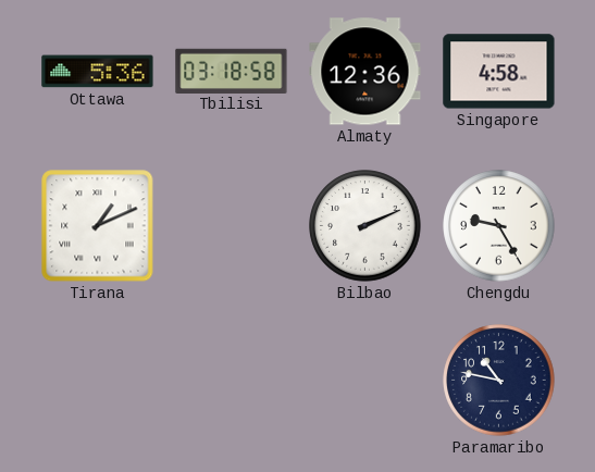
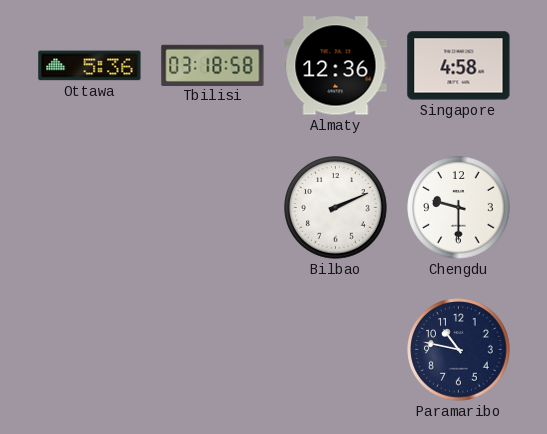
Tirana: 1:11 -> none (98, 226)
Chengdu: 9:25 -> 9:30 (459, 208)
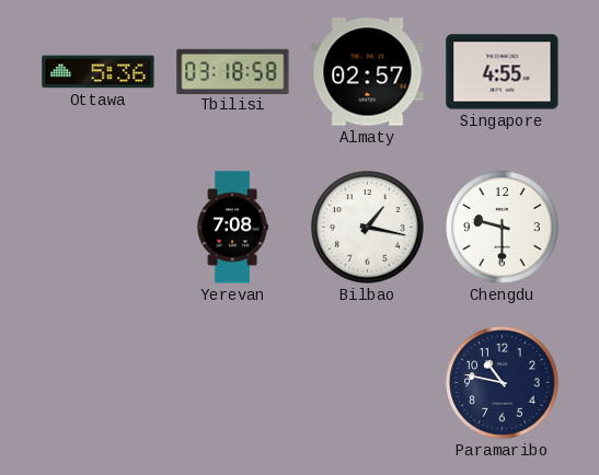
Almaty: 12:36 -> 02:57 (368, 72)
Singapore: 4:58 -> 4:55 (503, 72)
Yerevan: none -> 7:08 (232, 228)
Bilbao: 2:11 -> 1:17 (368, 228)
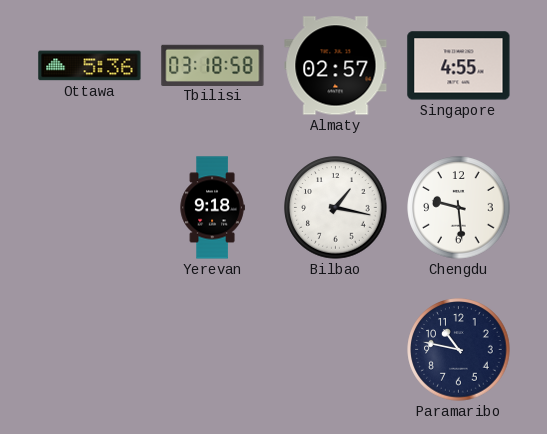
Yerevan: 7:08 -> 9:18 (212, 208)
Chengdu: 9:30 -> 9:29 (459, 208)
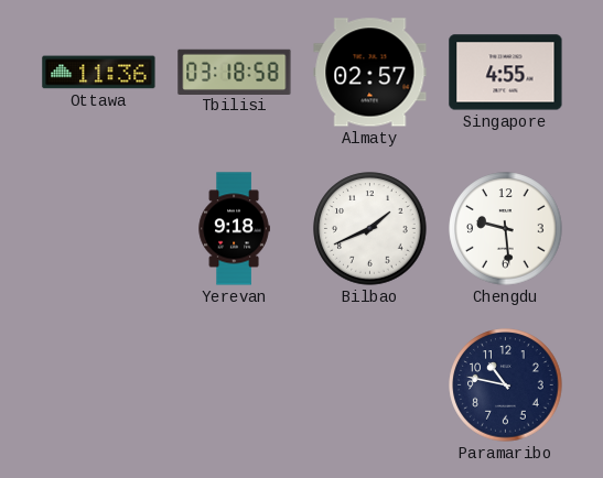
Ottawa: 5:36 -> 11:36 (99, 73)
Bilbao: 1:17 -> 1:41 (370, 229)
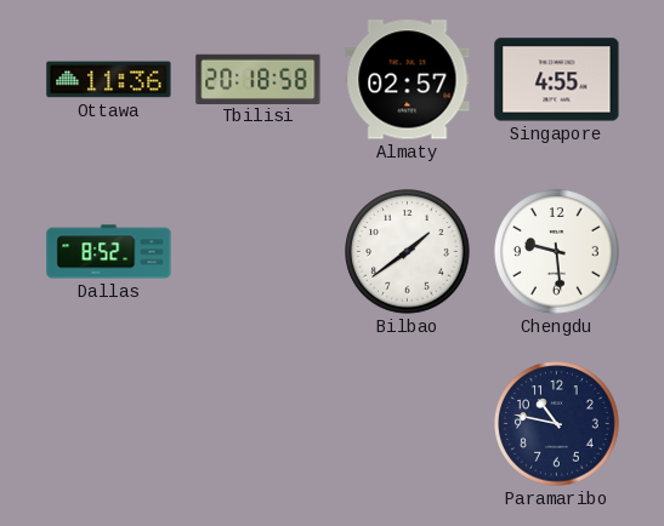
Tbilisi: 03:18 -> 20:18 (259, 79)
Dallas: none -> 8:52 (109, 252)
Yerevan: 9:18 -> none (234, 229)
Bilbao: 1:41 -> 1:39 (408, 252)
